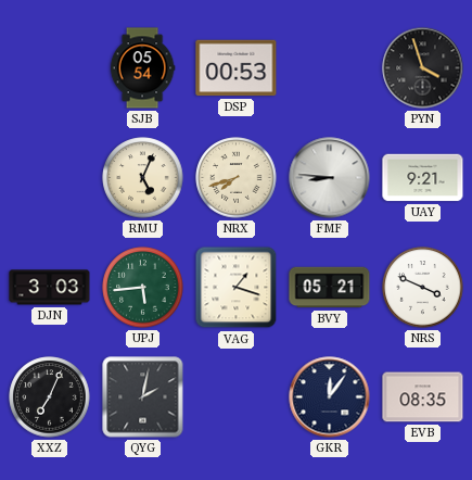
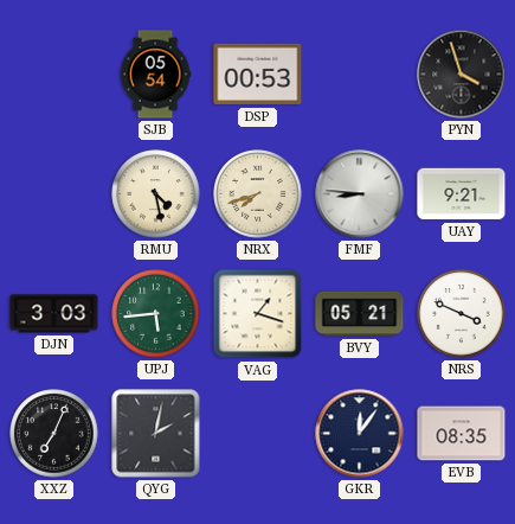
RMU: 5:04 -> 4:28 (156, 194)
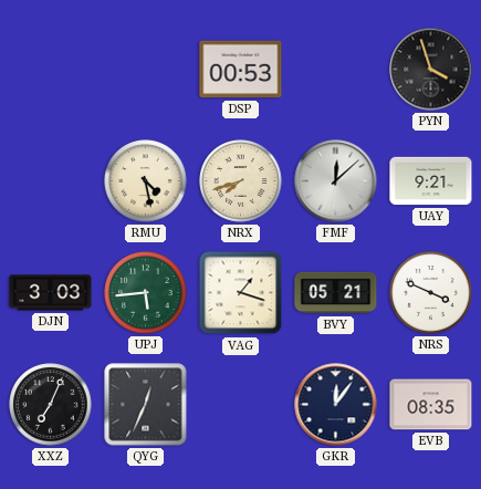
SJB: 05:54 -> none (155, 75)
FMF: 8:46 -> 12:08 (336, 181)
QYG: 2:02 -> 12:34 (146, 405)
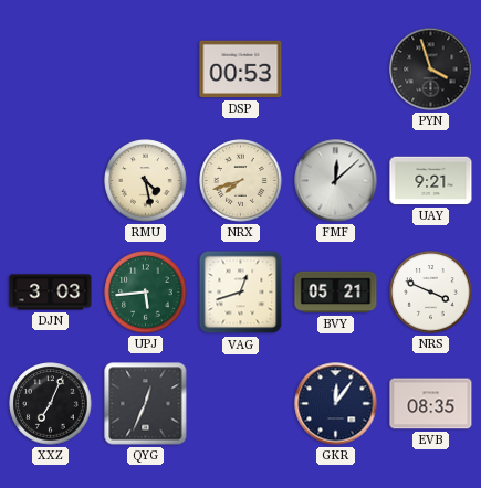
VAG: 1:18 -> 12:42 (241, 293)
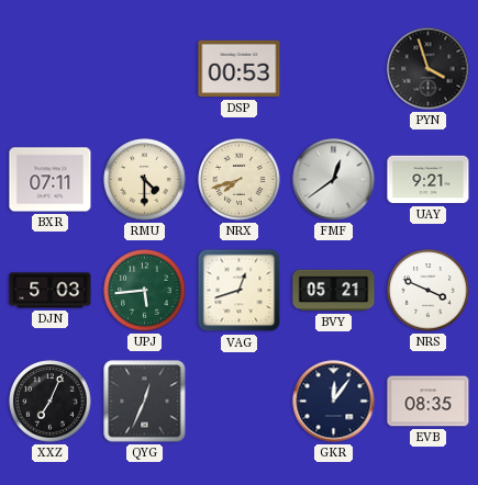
BXR: none -> 07:11 (51, 180)
RMU: 4:28 -> 4:30 (145, 180)
FMF: 12:08 -> 12:39 (334, 180)
DJN: 3:03 -> 5:03 (51, 291)
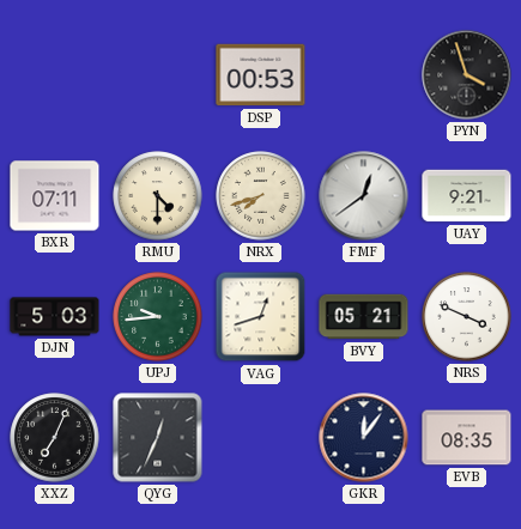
UPJ: 5:44 -> 9:44 (158, 317)
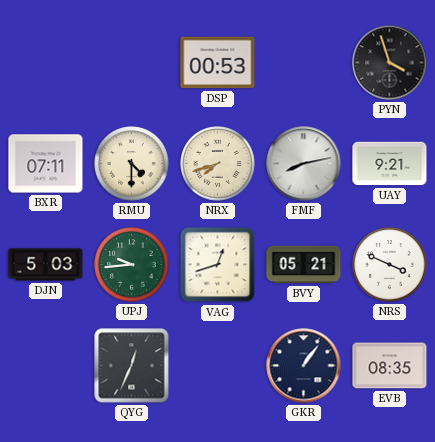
FMF: 12:39 -> 8:13 (304, 164)
XXZ: 7:04 -> none (55, 438)
GKR: 12:06 -> 1:06 (304, 366)
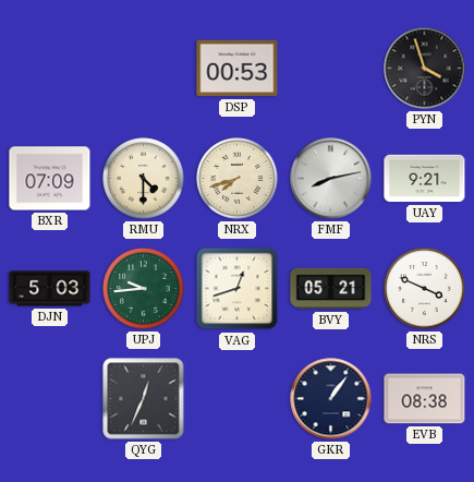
BXR: 07:11 -> 07:09 (50, 179)
EVB: 08:35 -> 08:38 (425, 399)
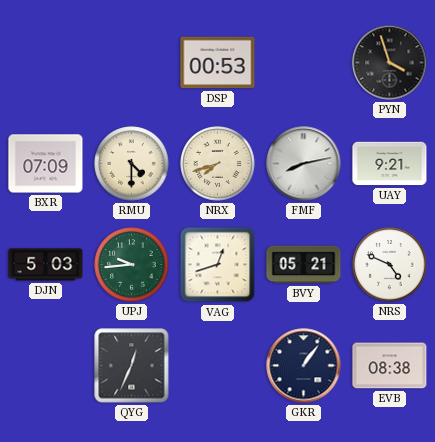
NRS: 3:49 -> 4:49 (390, 265)
